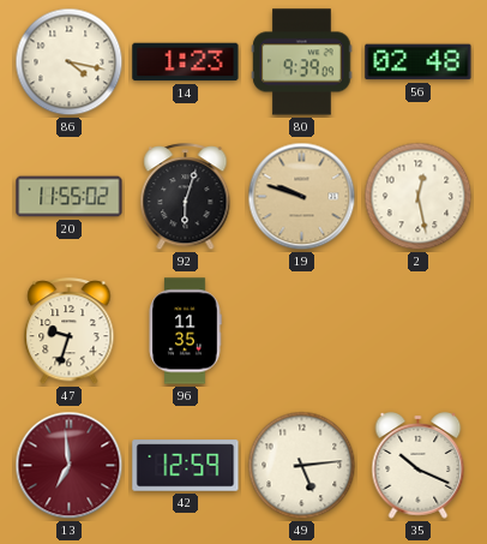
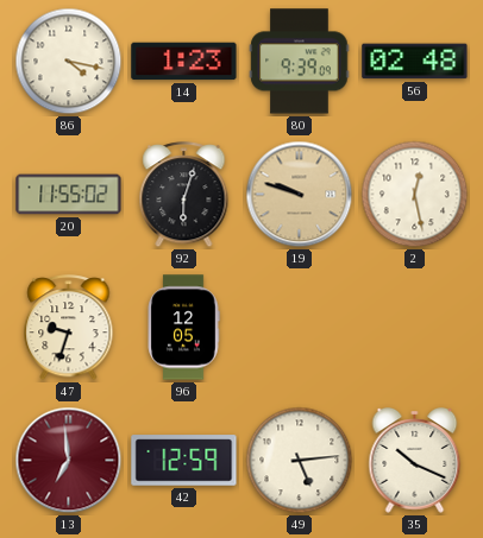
96: 11:35 -> 12:05 (183, 328)
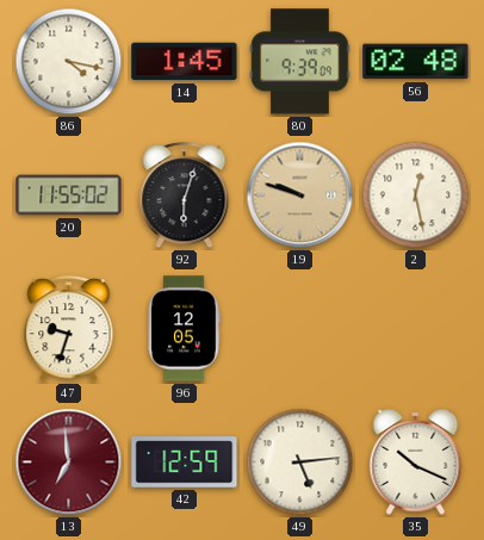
14: 1:23 -> 1:45 (185, 62)
